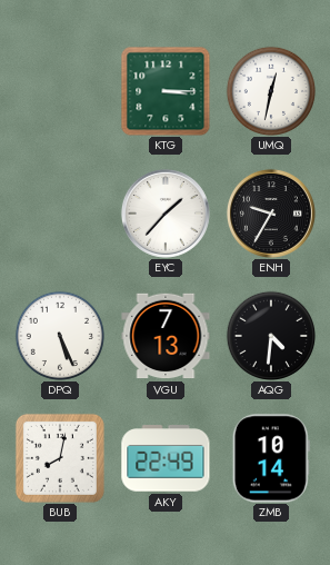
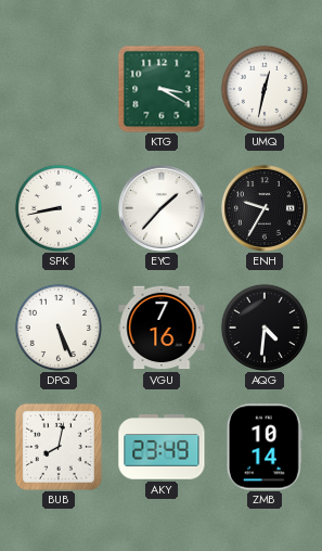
KTG: 3:15 -> 3:20 (162, 89)
SPK: none -> 8:43 (57, 207)
VGU: 7:13 -> 7:16 (162, 328)
AKY: 22:49 -> 23:49 (162, 447)
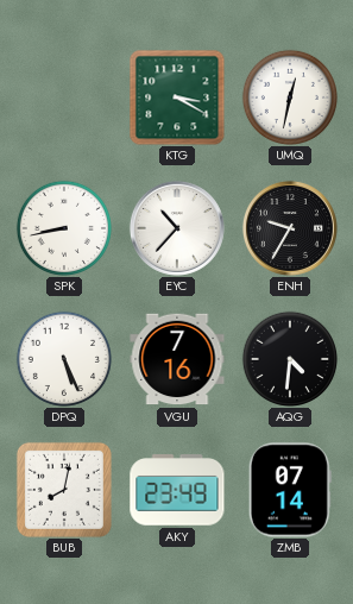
EYC: 1:37 -> 10:37 (177, 228)
ZMB: 10:14 -> 07:14 (290, 490)
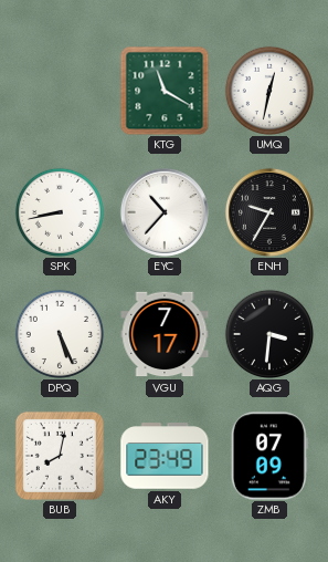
KTG: 3:20 -> 11:20 (165, 91)
VGU: 7:16 -> 7:17 (165, 334)
AQG: 4:31 -> 3:31 (268, 333)
ZMB: 07:14 -> 07:09 (269, 456)
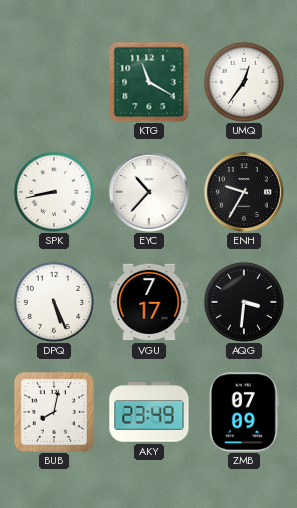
UMQ: 12:32 -> 12:36 (243, 81)
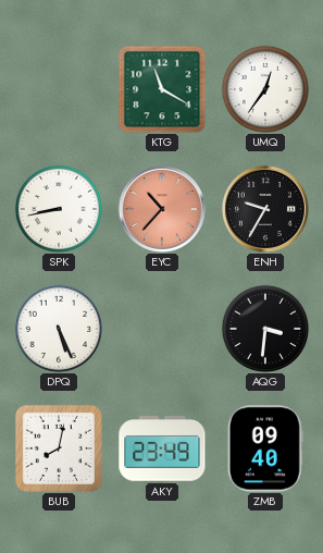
EYC dial: white -> salmon (162, 209)
VGU: 7:17 -> none (149, 302)
ZMB: 07:09 -> 09:40 (265, 448)
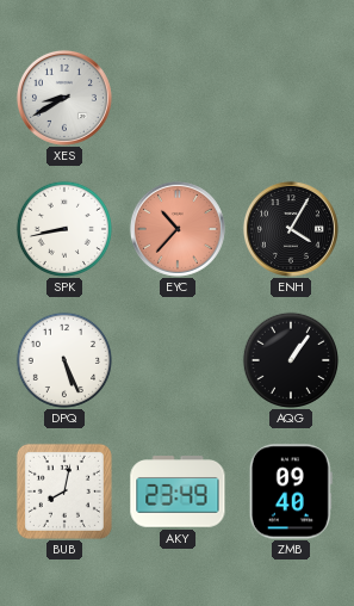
XES: none -> 8:40 (64, 98)
KTG: 11:20 -> none (162, 89)
UMQ: 12:36 -> none (264, 88)
ENH: 9:35 -> 4:05 (291, 229)
AQG: 3:31 -> 1:06 (290, 359)
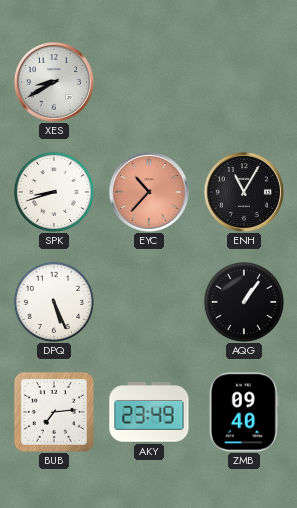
SPK: 8:43 -> 8:42 (53, 191)
ENH: 4:05 -> 11:05 (244, 192)
BUB: 8:02 -> 7:14 (54, 412)
